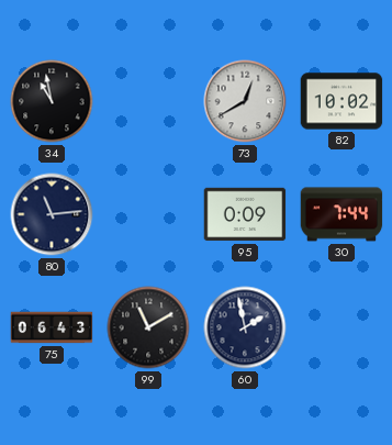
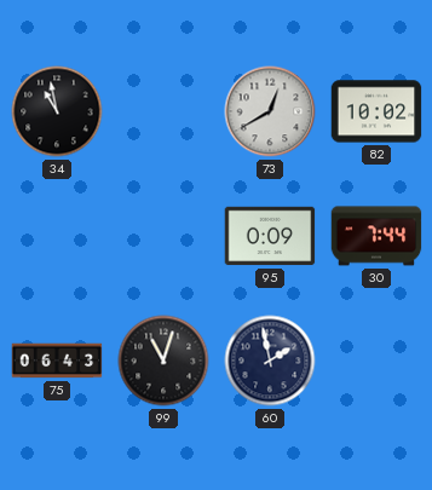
80: 11:14 -> none (52, 214)
99: 11:10 -> 11:03 (163, 361)
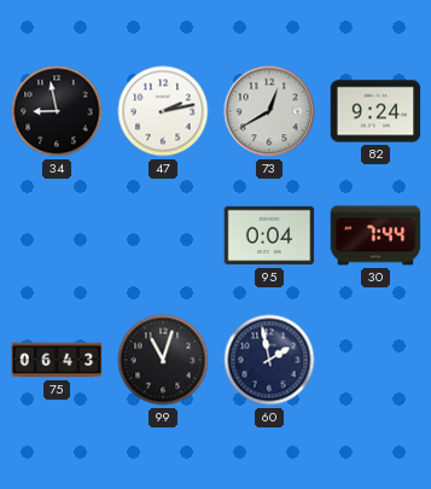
34: 10:58 -> 8:58 (57, 111)
47: none -> 2:13 (163, 111)
82: 10:02 -> 9:24 (375, 111)
95: 0:09 -> 0:04 (269, 235)
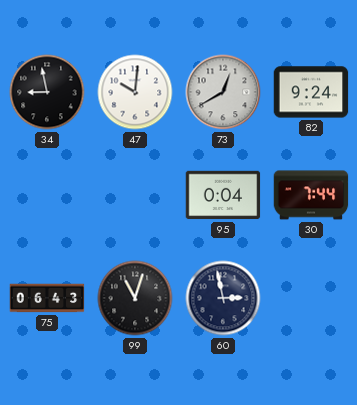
47: 2:13 -> 10:01 (135, 92)
60: 1:58 -> 2:58 (223, 298)
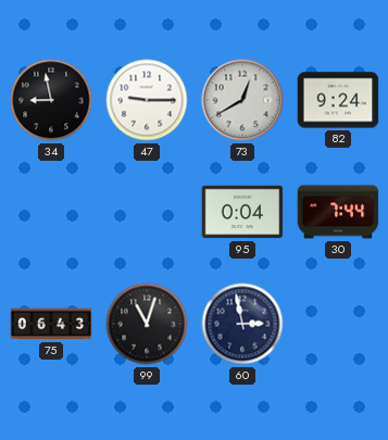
47: 10:01 -> 9:15 (147, 100)
